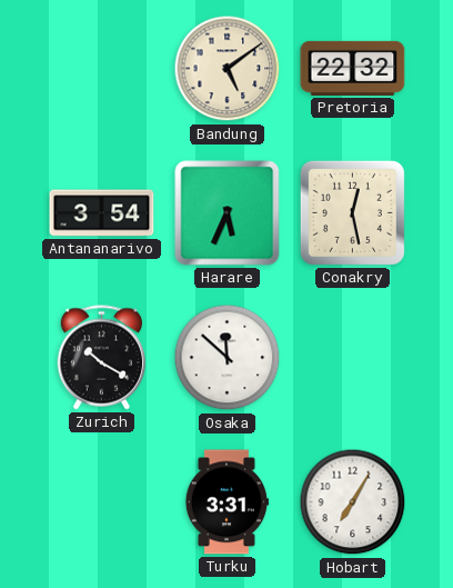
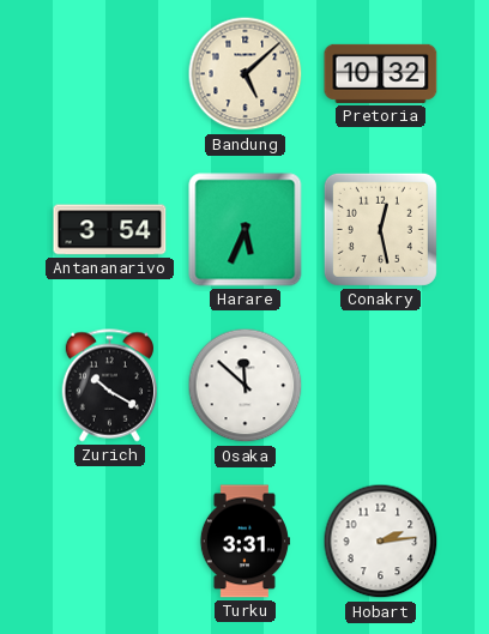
Bandung: 5:09 -> 5:08 (246, 74)
Pretoria: 22:32 -> 10:32 (381, 73)
Hobart: 7:05 -> 2:14 (381, 542)
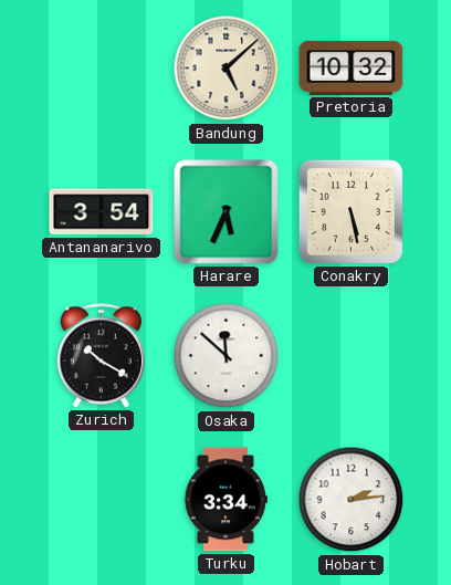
Conakry: 12:28 -> 5:28 (350, 211)
Turku: 3:31 -> 3:34 (225, 500)
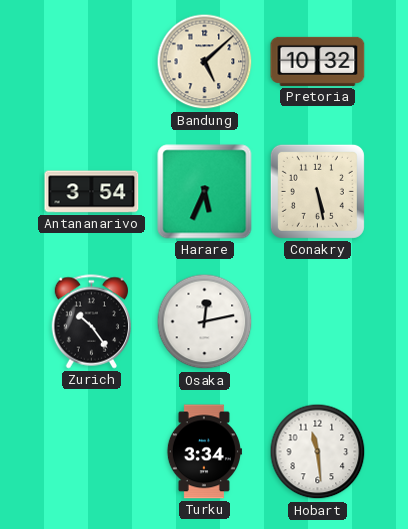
Zurich: 10:20 -> 10:24 (91, 322)
Osaka: 11:52 -> 12:13 (205, 322)
Hobart: 2:14 -> 11:29 (318, 452)
